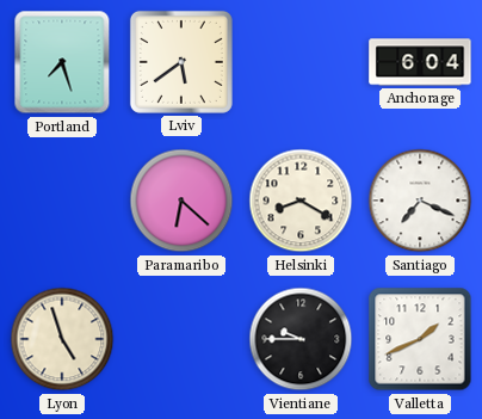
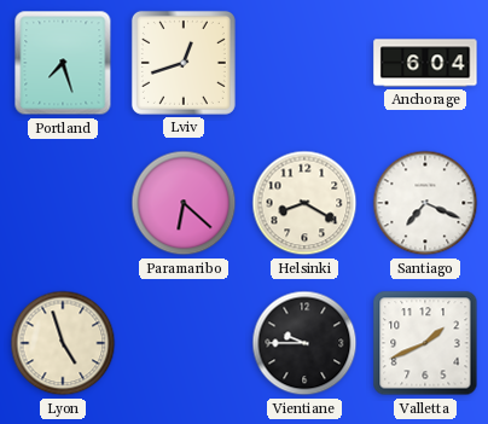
Lviv: 5:39 -> 12:42 (184, 63)
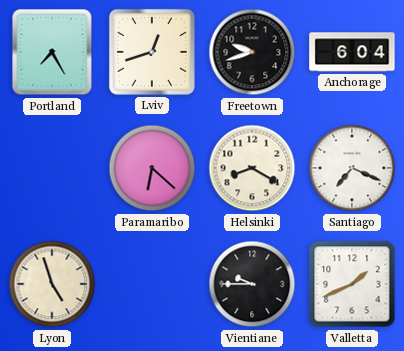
Portland: 7:27 -> 7:25 (52, 52)
Freetown: none -> 9:42 (252, 52)
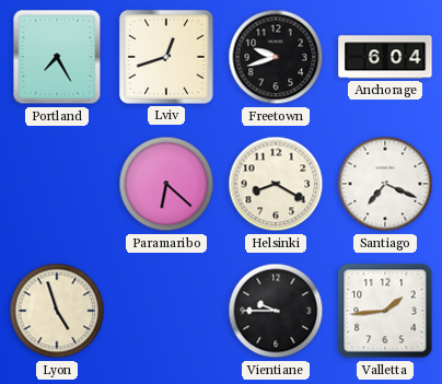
Valletta: 1:41 -> 1:44 (385, 311)
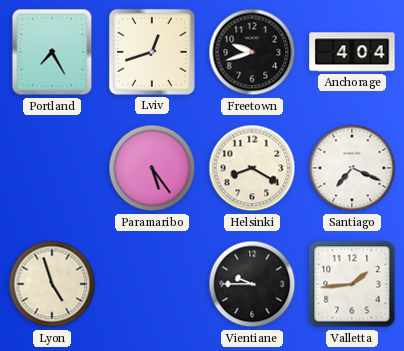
Anchorage: 6:04 -> 4:04 (352, 52)
Paramaribo: 6:22 -> 5:24 (152, 168)
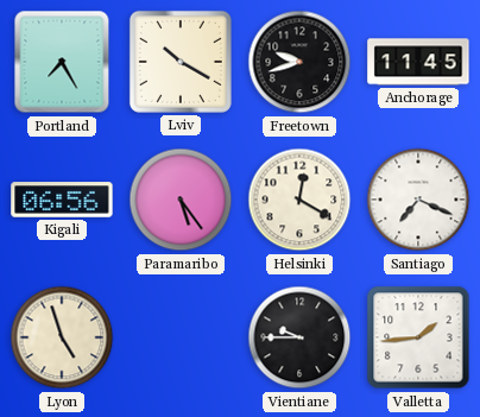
Lviv: 12:42 -> 10:20 (181, 62)
Anchorage: 4:04 -> 11:45 (418, 62)
Kigali: none -> 06:56 (62, 200)
Helsinki: 8:20 -> 12:20 (299, 200)
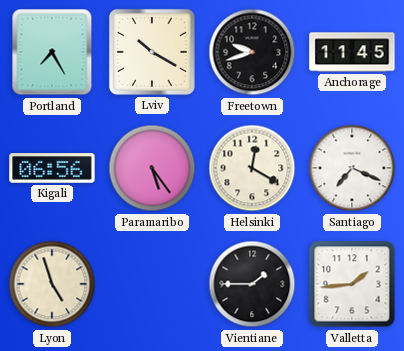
Vientiane: 9:45 -> 1:45 (252, 284)
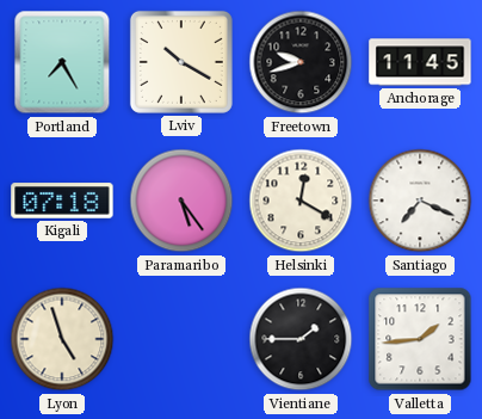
Kigali: 06:56 -> 07:18 (62, 201)
